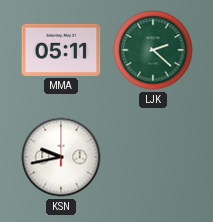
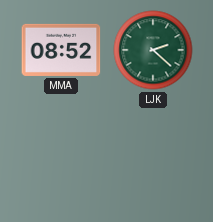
MMA: 05:11 -> 08:52 (61, 50)
KSN: 9:43 -> none (61, 157)
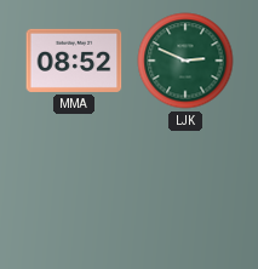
LJK: 2:22 -> 2:49 (185, 61)
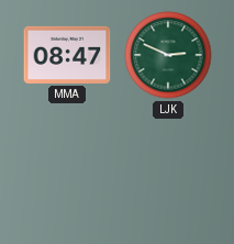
MMA: 08:52 -> 08:47 (67, 55)
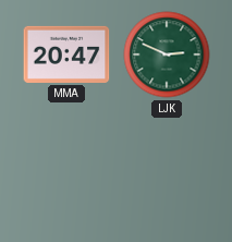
MMA: 08:47 -> 20:47 (66, 55)
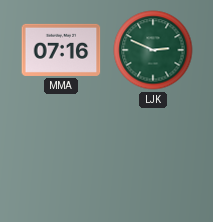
MMA: 20:47 -> 07:16 (61, 50)
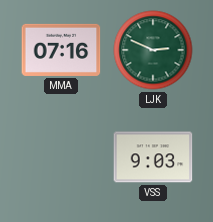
VSS: none -> 9:03 (153, 157)
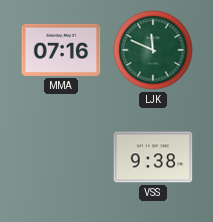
LJK: 2:49 -> 11:49 (153, 50)
VSS: 9:03 -> 9:38 (153, 157)
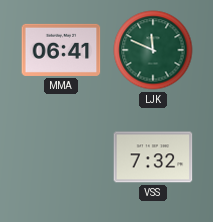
MMA: 07:16 -> 06:41 (61, 50)
VSS: 9:38 -> 7:32 (153, 157)
